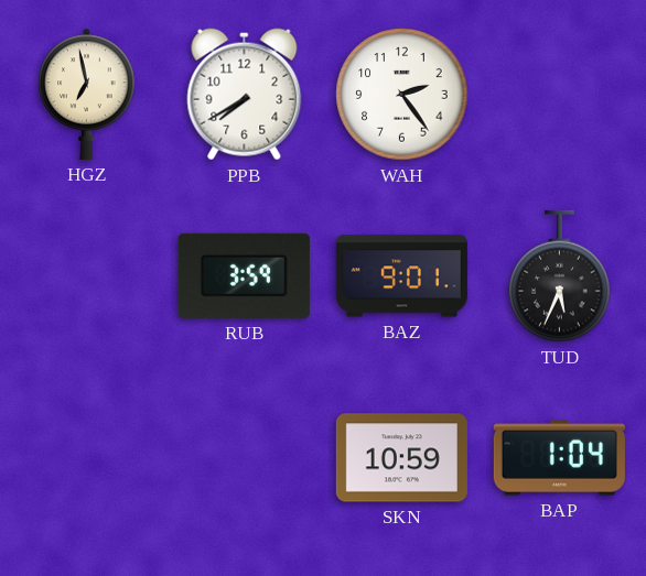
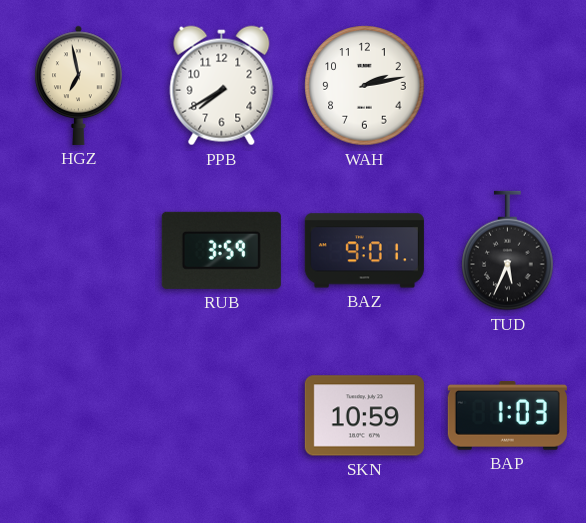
WAH: 2:24 -> 2:13 (365, 86)
BAP: 1:04 -> 1:03 (507, 416)
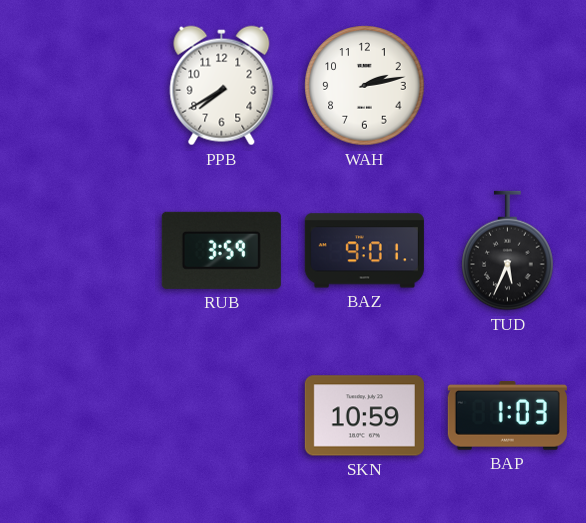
HGZ: 6:58 -> none (79, 85)
